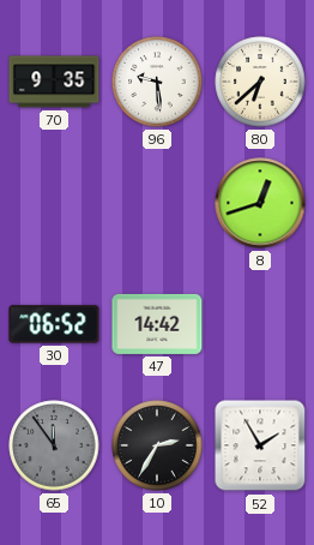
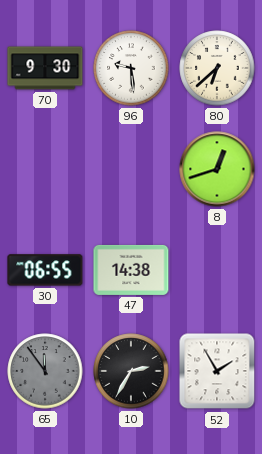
70: 9:35 -> 9:30 (45, 68)
30: 06:52 -> 06:55 (45, 270)
47: 14:42 -> 14:38 (131, 270)
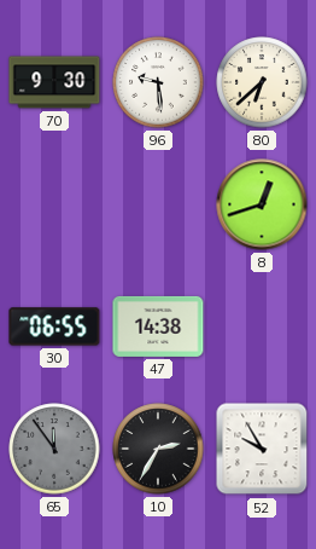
52: 1:55 -> 9:55 (262, 449)
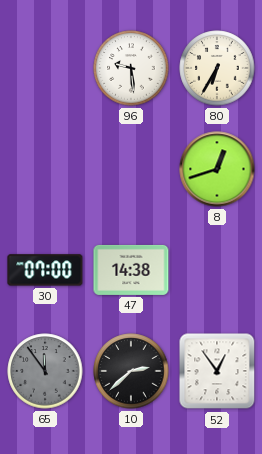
70: 9:30 -> none (54, 82)
80: 6:38 -> 6:35 (217, 68)
30: 06:55 -> 07:00 (45, 270)
10: 2:35 -> 2:38 (131, 371)
52: 9:55 -> 12:54 (217, 371)
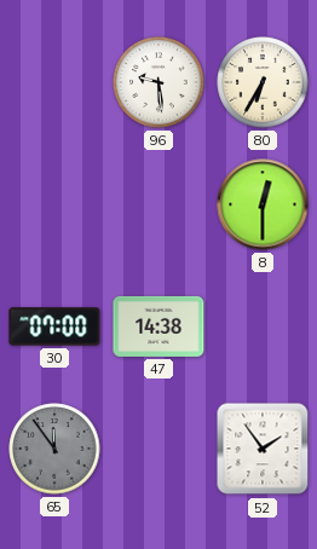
8: 12:42 -> 12:30 (263, 204)
10: 2:38 -> none (131, 371)
52: 12:54 -> 1:54 (263, 449)
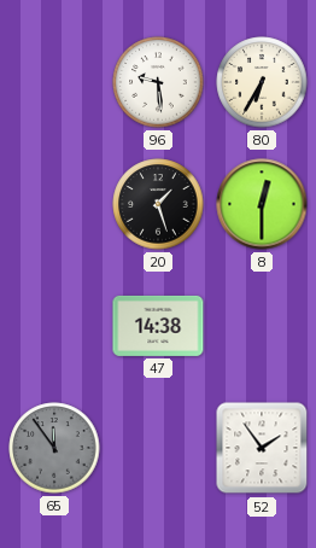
20: none -> 1:27 (158, 204)
30: 07:00 -> none (54, 326)
